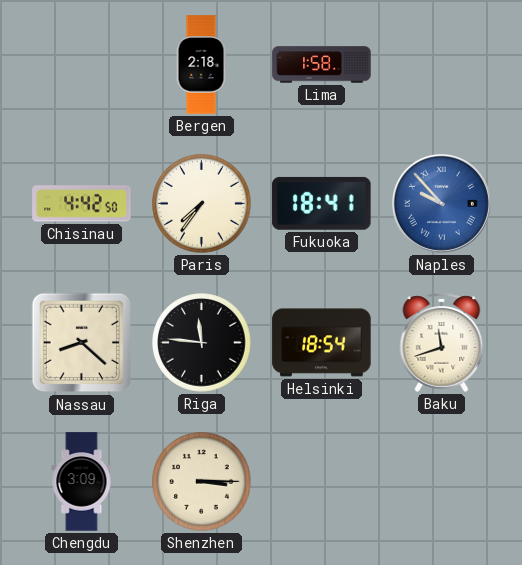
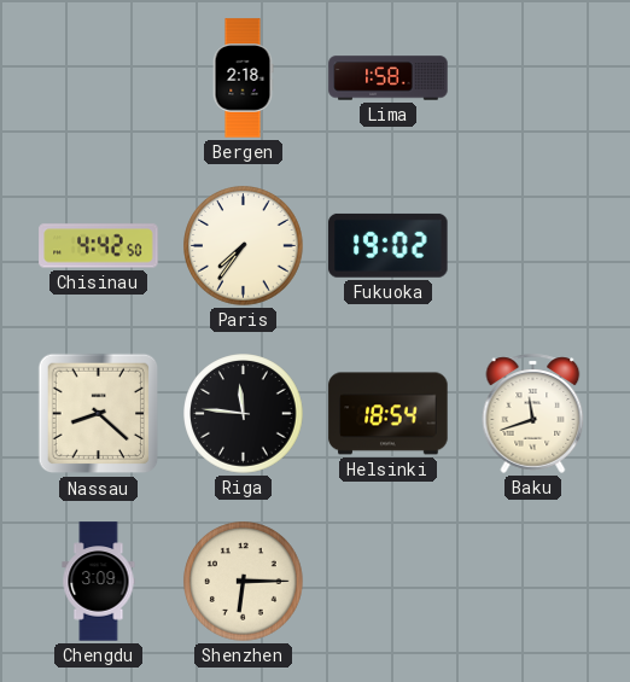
Fukuoka: 18:41 -> 19:02 (389, 245)
Naples: 9:53 -> none (441, 203)
Shenzhen: 3:15 -> 6:15 (244, 582)
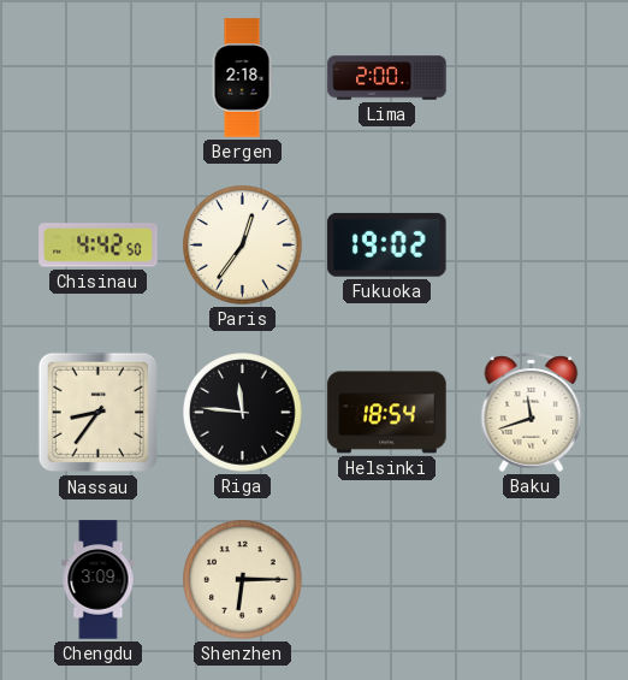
Lima: 1:58 -> 2:00 (387, 78)
Paris: 7:36 -> 12:36 (243, 246)
Nassau: 8:22 -> 8:36 (99, 413)
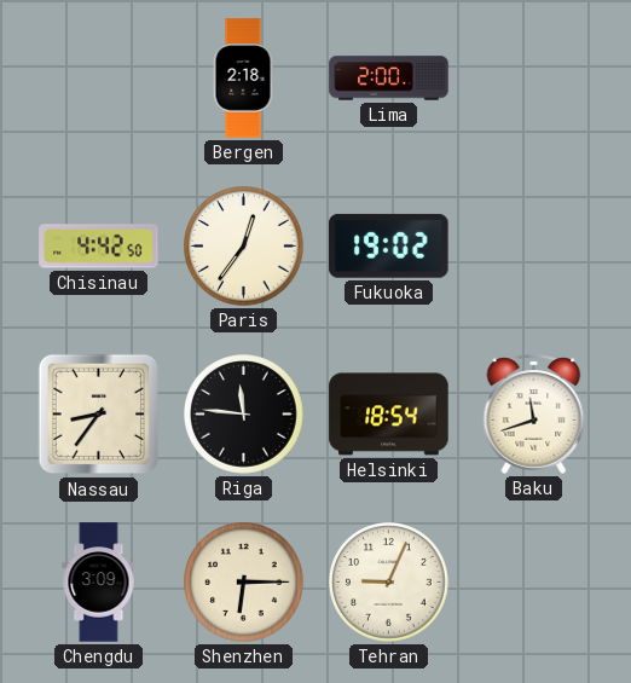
Tehran: none -> 9:04 (389, 583)
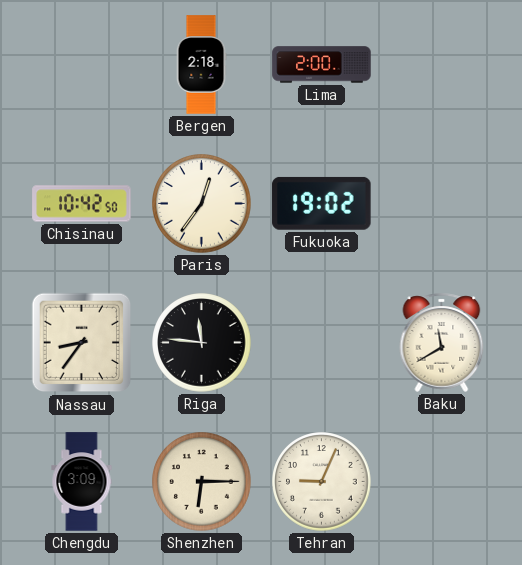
Chisinau: 4:42 -> 10:42 (82, 204)
Helsinki: 18:54 -> none (389, 415)
Baku: 11:42 -> 11:40 (442, 342)
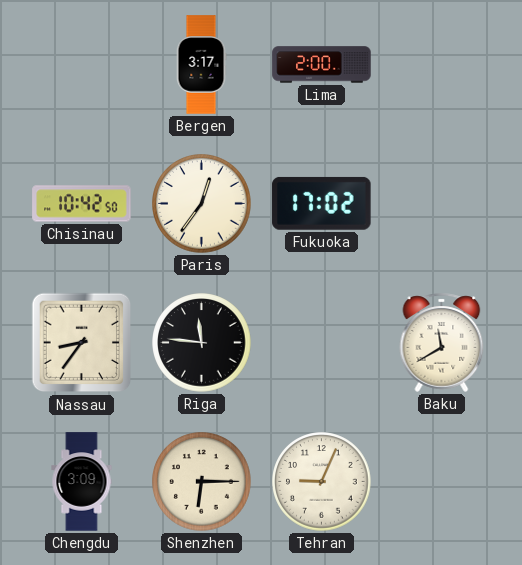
Bergen: 2:18 -> 3:17 (201, 65)
Fukuoka: 19:02 -> 17:02 (322, 203)
